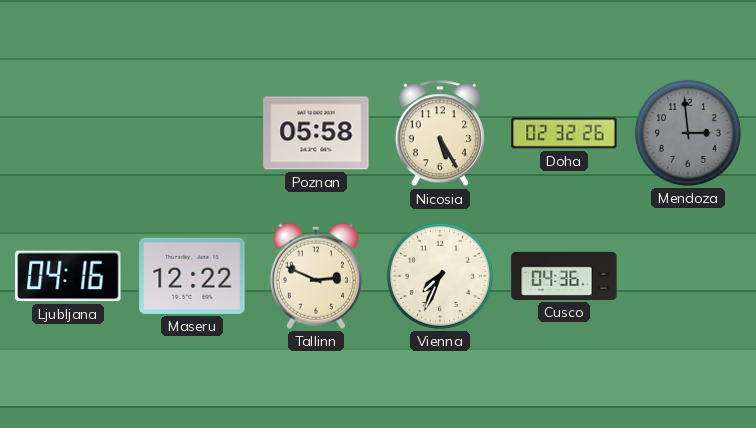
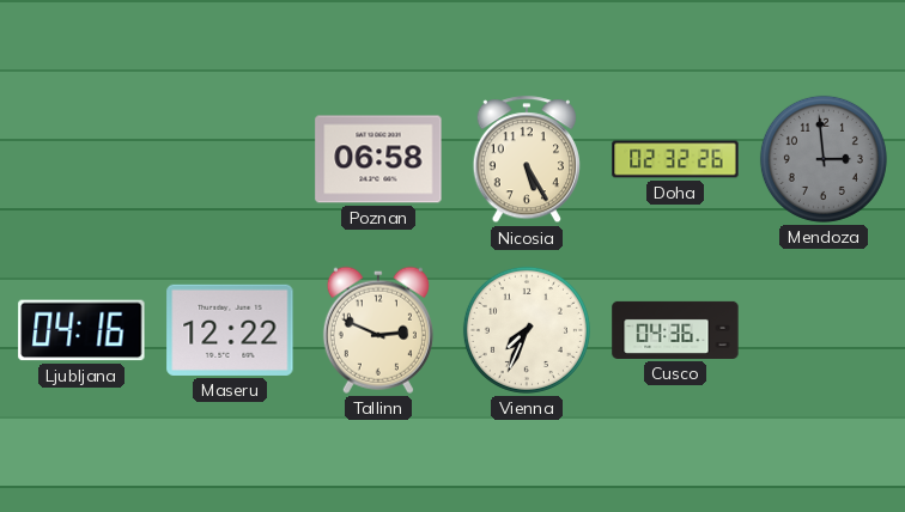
Poznan: 05:58 -> 06:58 (378, 159)
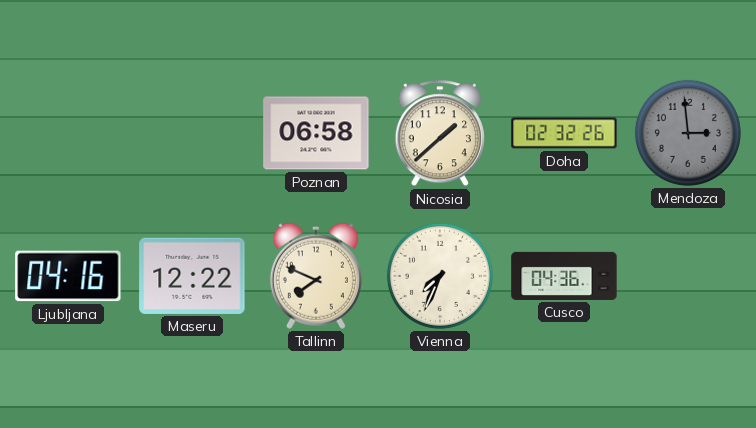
Nicosia: 5:25 -> 1:38 (439, 134)
Tallinn: 2:49 -> 7:49 (316, 276)
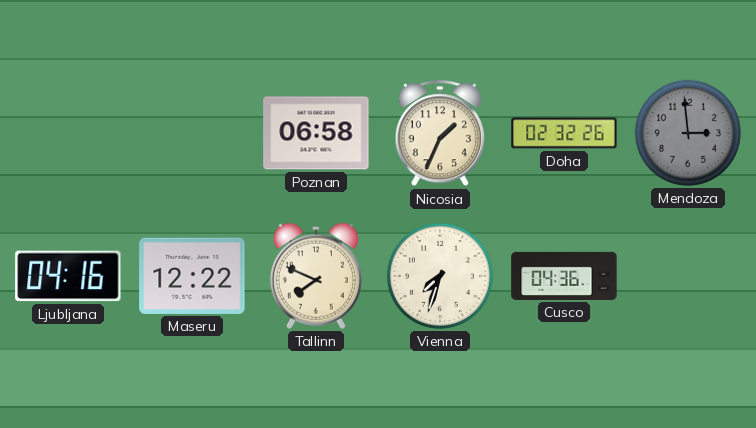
Nicosia: 1:38 -> 1:34 (439, 134)
Vienna: 7:34 -> 7:33 (440, 276)
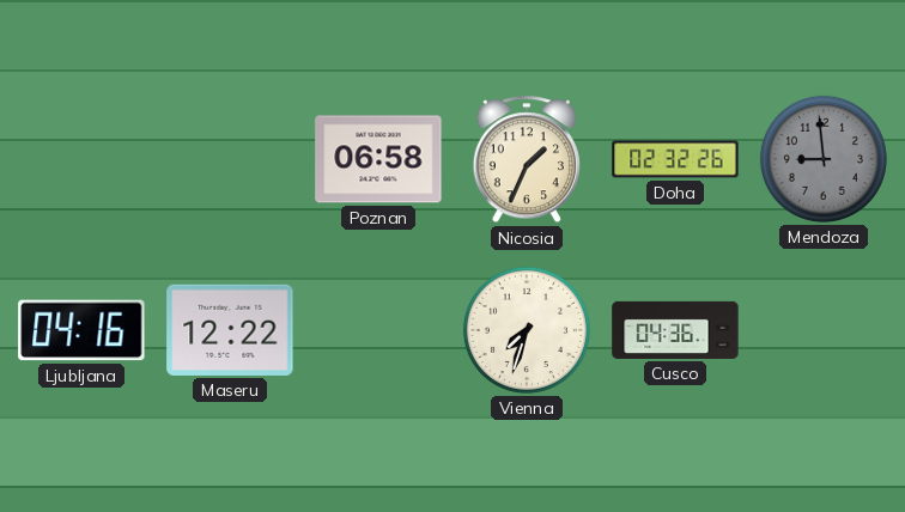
Mendoza: 2:59 -> 8:59 (824, 159)
Tallinn: 7:49 -> none (316, 276)
